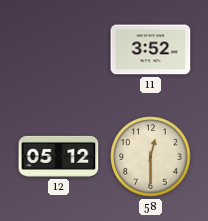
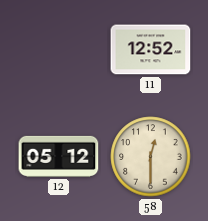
11: 3:52 -> 12:52 (151, 50)
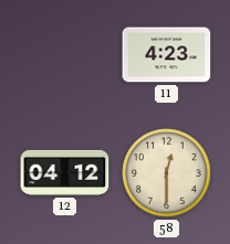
11: 12:52 -> 4:23 (167, 55)
12: 05:12 -> 04:12 (65, 172)
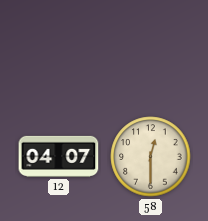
11: 4:23 -> none (167, 55)
12: 04:12 -> 04:07 (59, 156)
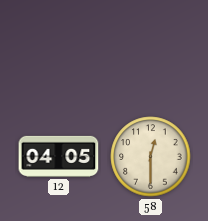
12: 04:07 -> 04:05 (59, 156)
